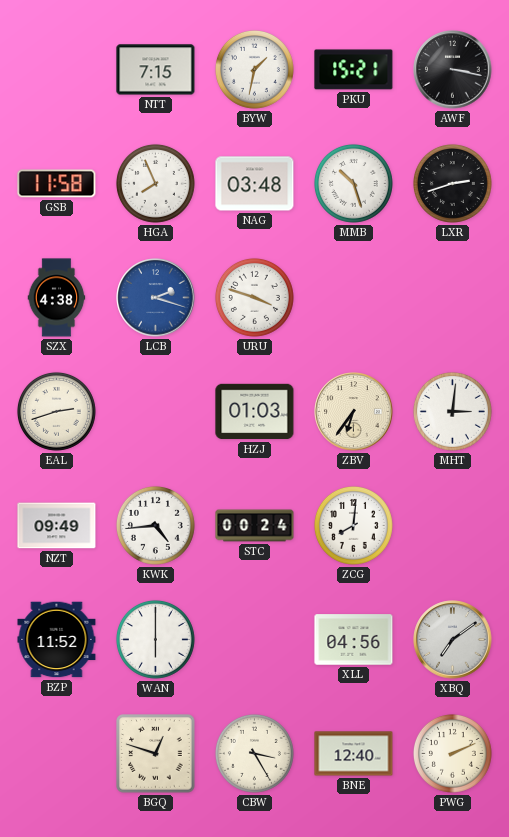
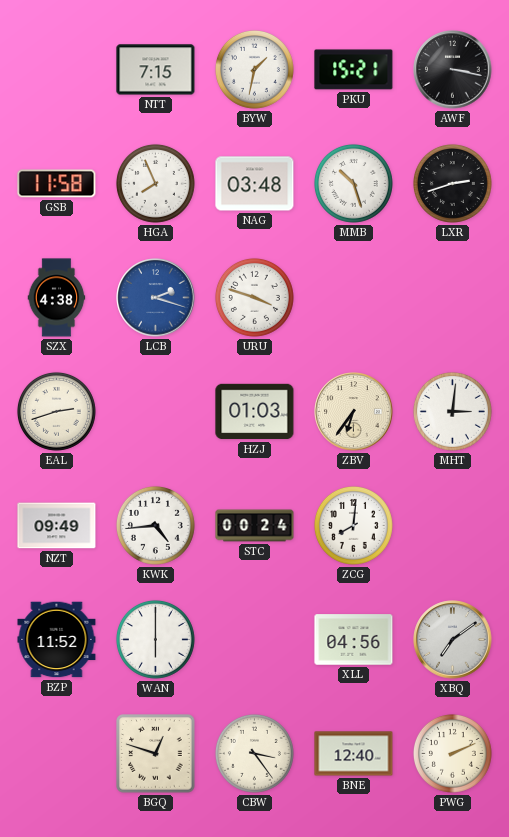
CBW: 3:25 -> 3:24 (254, 753)
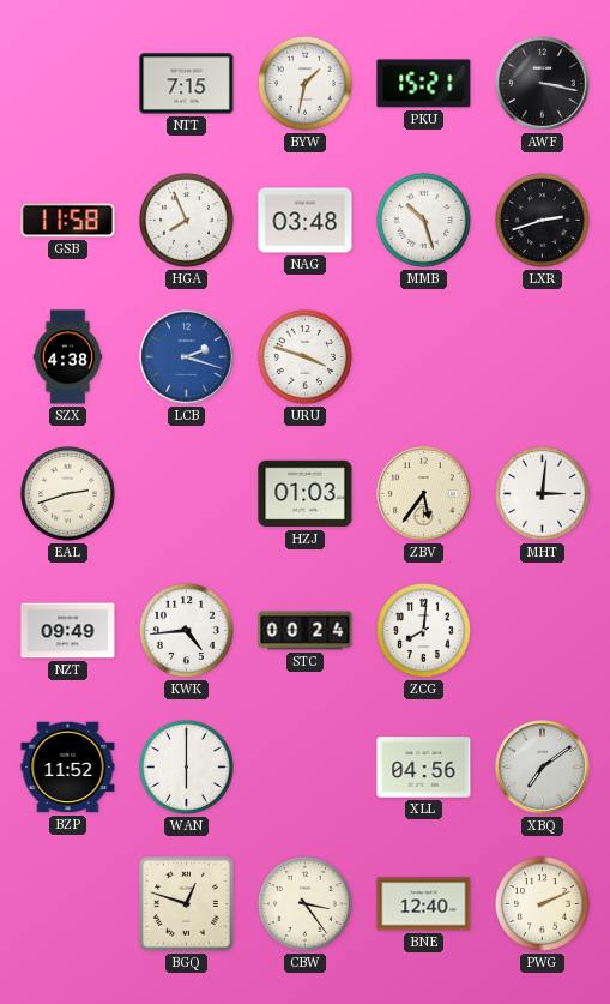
ZBV: 6:36 -> 5:36 (424, 494)
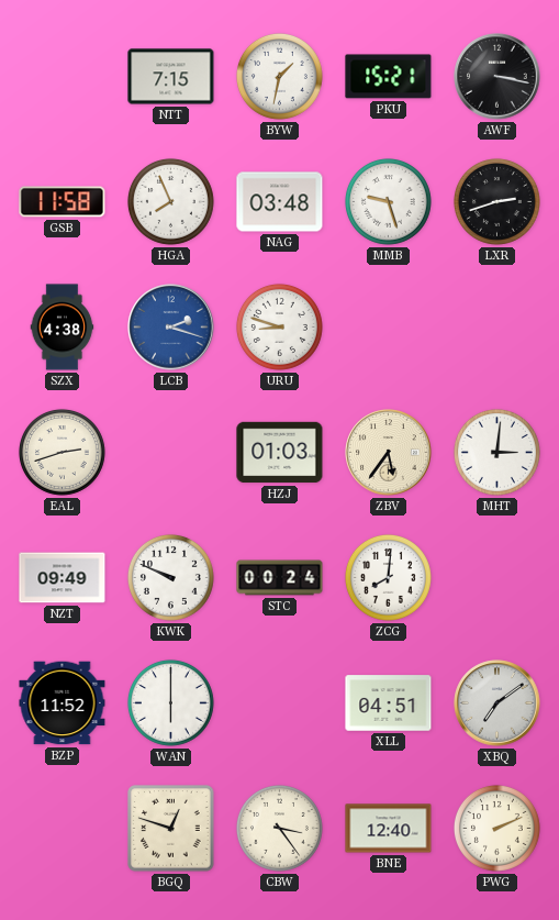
MMB: 10:27 -> 9:27 (388, 201)
URU: 3:48 -> 8:48 (279, 326)
KWK: 4:44 -> 9:49 (170, 577)
XLL: 04:56 -> 04:51 (389, 703)
